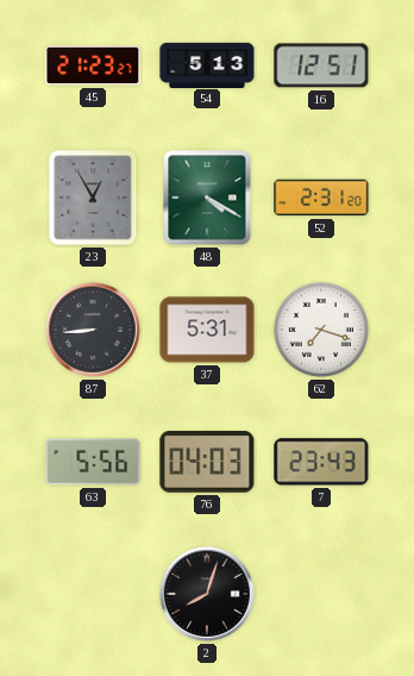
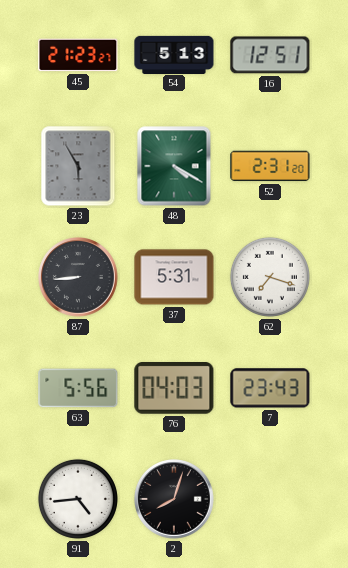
23: 12:55 -> 5:55 (78, 166)
91: none -> 4:44 (78, 499)
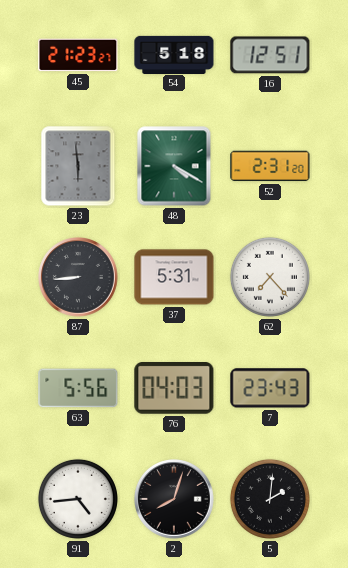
54: 5:13 -> 5:18 (174, 54)
23: 5:55 -> 5:59 (78, 166)
62: 7:18 -> 7:23 (270, 277)
5: none -> 2:01 (270, 499)
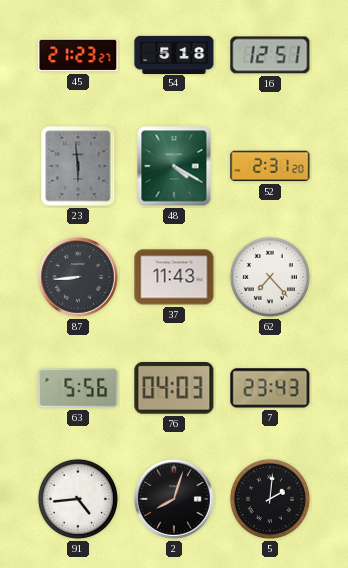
37: 5:31 -> 11:43 (174, 277)
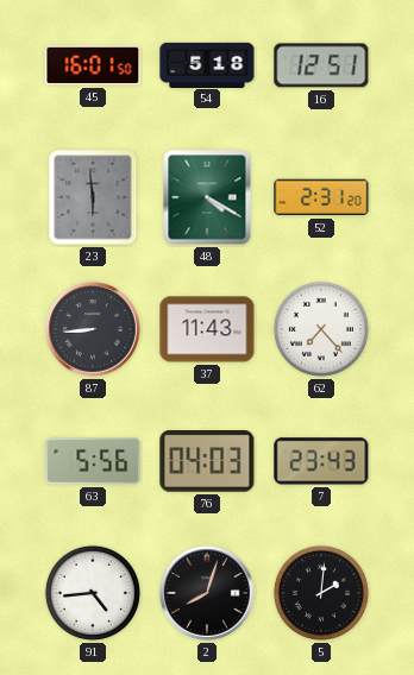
45: 21:23 -> 16:01 (93, 65)
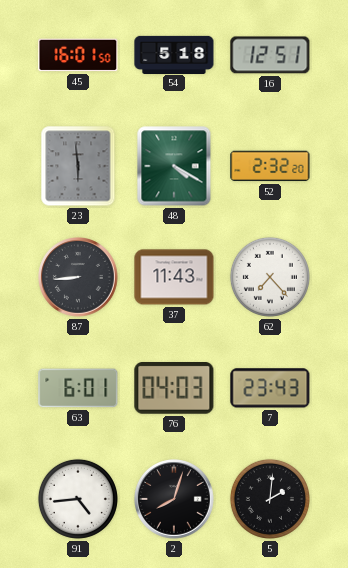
52: 2:31 -> 2:32 (270, 166)
63: 5:56 -> 6:01 (78, 388)
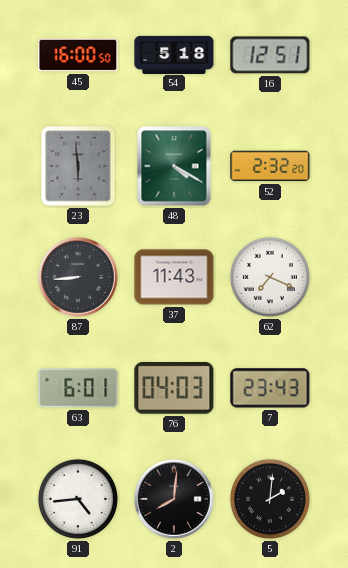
45: 16:01 -> 16:00 (78, 55)
62: 7:23 -> 7:19 (270, 277)
2: 8:03 -> 8:01 (175, 500)
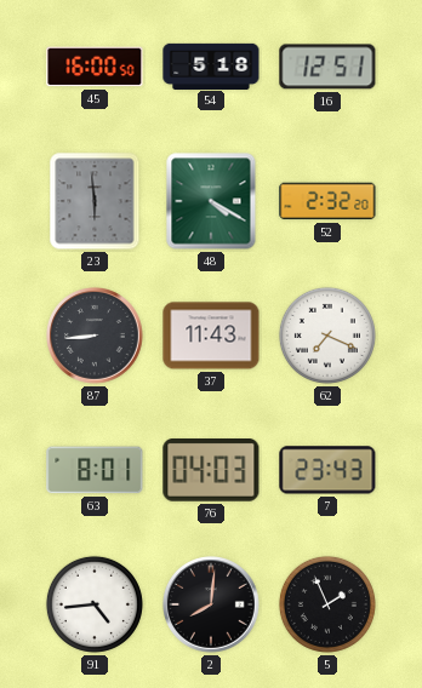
63: 6:01 -> 8:01 (95, 470)
5: 2:01 -> 1:56 (327, 604)
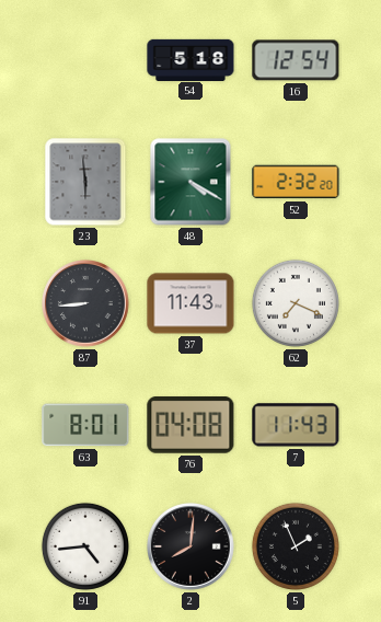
45: 16:00 -> none (95, 67)
16: 12:51 -> 12:54 (296, 60)
76: 04:03 -> 04:08 (190, 426)
7: 23:43 -> 11:43 (296, 425)
